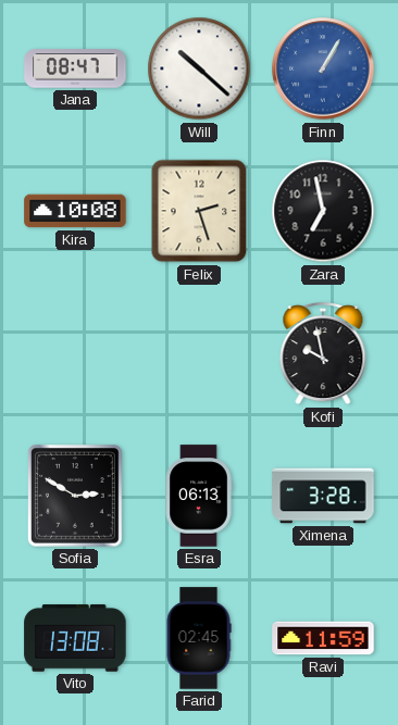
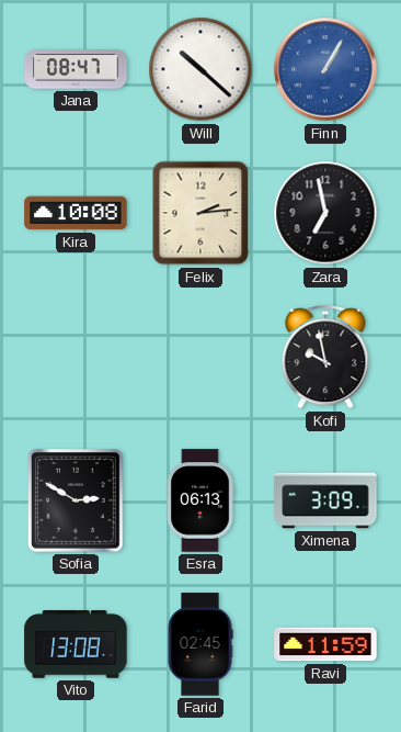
Felix: 2:27 -> 2:14 (200, 213)
Ximena: 3:28 -> 3:09 (325, 500)
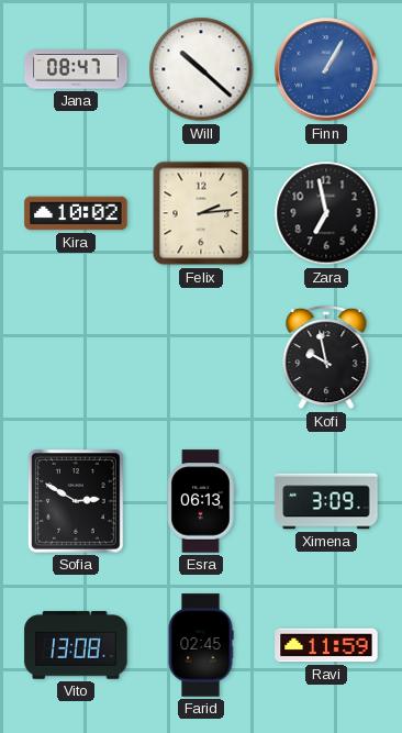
Kira: 10:08 -> 10:02 (76, 213)
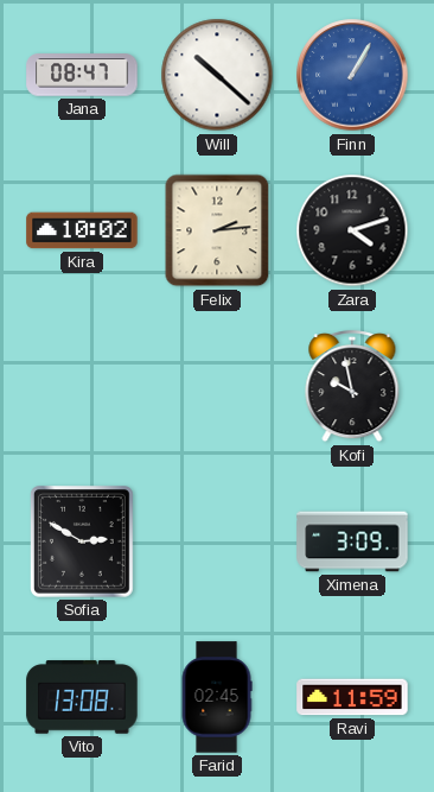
Zara: 6:58 -> 4:12 (352, 230)
Esra: 06:13 -> none (201, 501)
